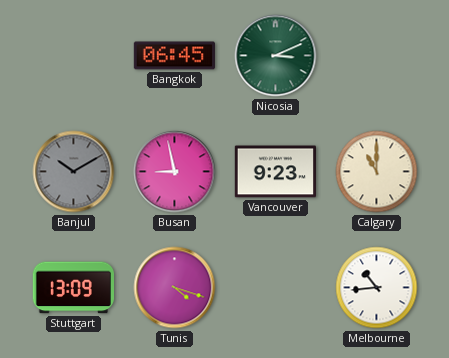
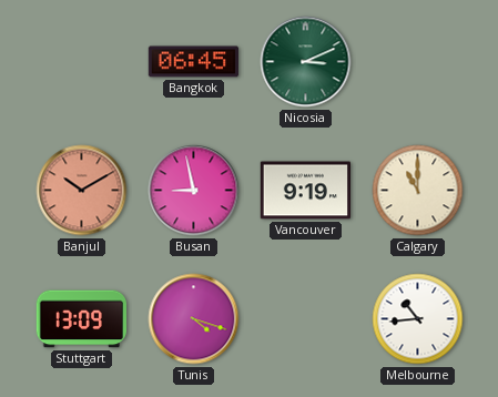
Banjul dial: grey -> salmon (82, 191)
Vancouver: 9:23 -> 9:19 (305, 191)
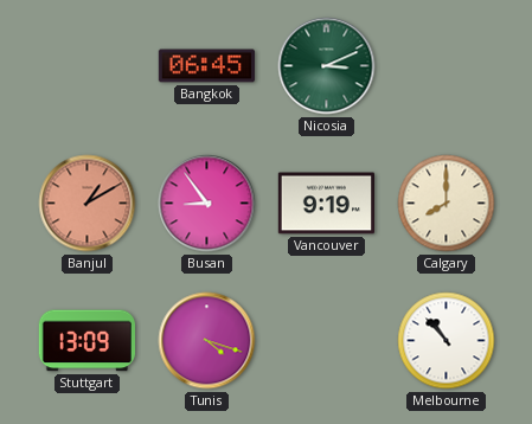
Banjul: 10:10 -> 1:10 (88, 204)
Busan: 8:58 -> 8:54 (207, 204)
Calgary: 11:00 -> 8:00 (447, 204)
Melbourne: 10:44 -> 10:53 (447, 341)
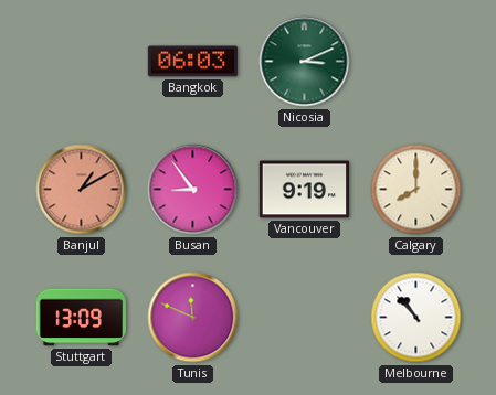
Bangkok: 06:45 -> 06:03 (192, 62)
Tunis: 4:18 -> 11:49 (193, 318)
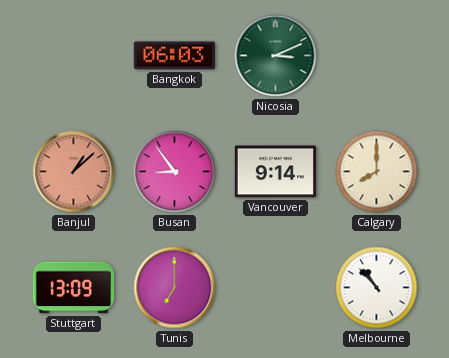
Banjul: 1:10 -> 1:08 (74, 172)
Vancouver: 9:19 -> 9:14 (275, 172)
Tunis: 11:49 -> 7:00 (175, 288)
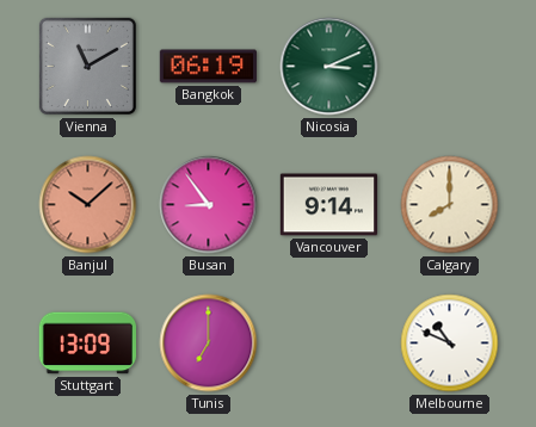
Vienna: none -> 11:10 (87, 66)
Bangkok: 06:03 -> 06:19 (208, 67)
Banjul: 1:08 -> 10:08 (88, 205)
Melbourne: 10:53 -> 10:49 (450, 344)
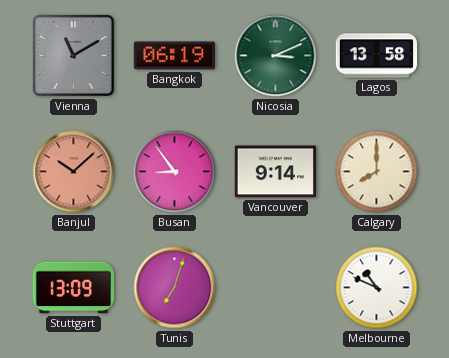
Lagos: none -> 13:58 (376, 56)
Tunis: 7:00 -> 7:03 (175, 288)
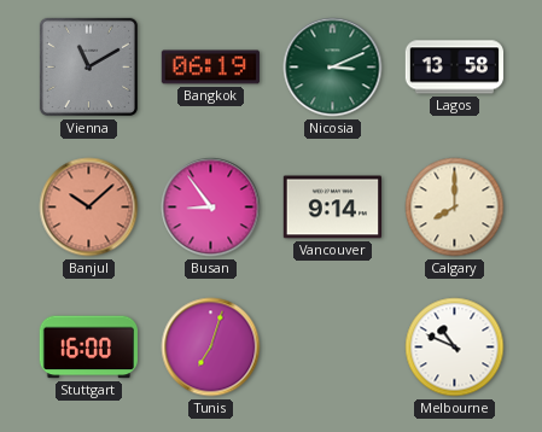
Stuttgart: 13:09 -> 16:00 (88, 348)
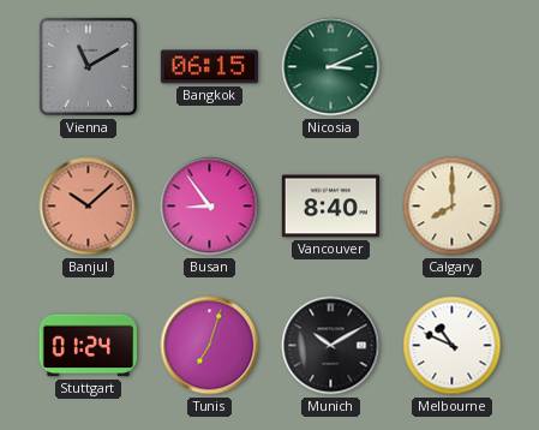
Bangkok: 06:19 -> 06:15 (209, 67)
Lagos: 13:58 -> none (454, 68)
Vancouver: 9:14 -> 8:40 (330, 207)
Stuttgart: 16:00 -> 01:24 (88, 346)
Munich: none -> 10:10 (331, 346)
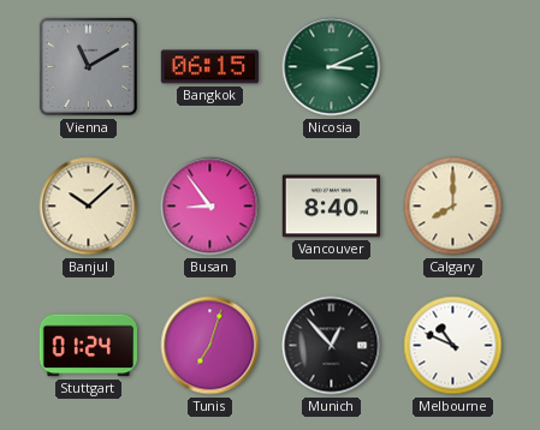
Banjul dial: salmon -> cream (89, 207)
Munich: 10:10 -> 12:53 (332, 346)
